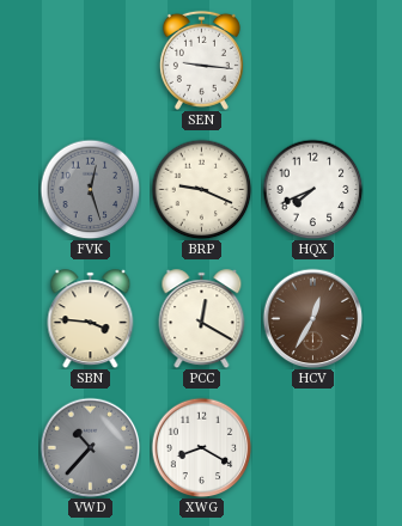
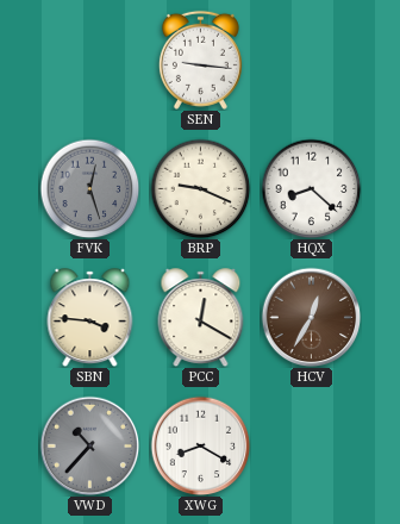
HQX: 7:41 -> 8:22 (311, 188)
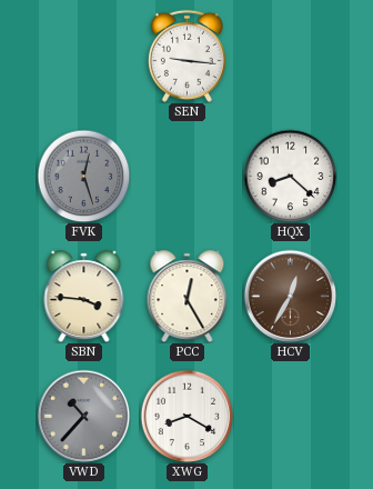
BRP: 9:19 -> none (200, 188)
PCC: 12:20 -> 12:25 (188, 297)
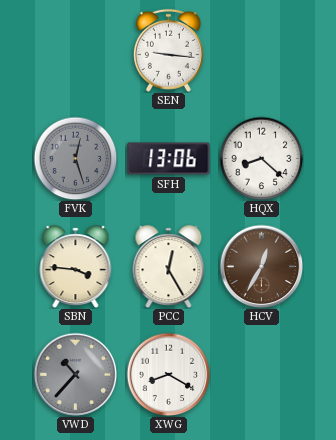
SFH: none -> 13:06 (169, 159)
